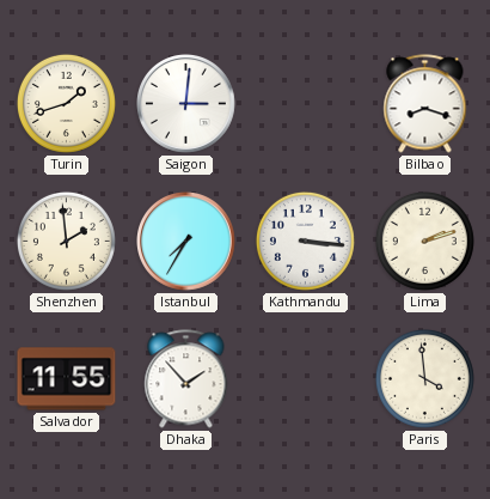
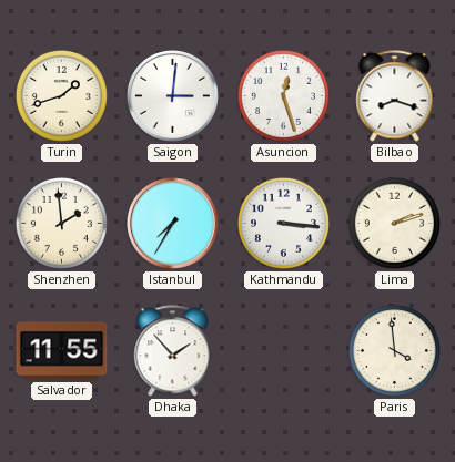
Asuncion: none -> 12:27 (283, 95)
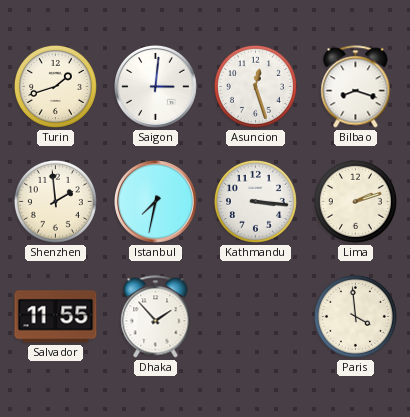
Istanbul: 7:35 -> 7:32 (156, 202)
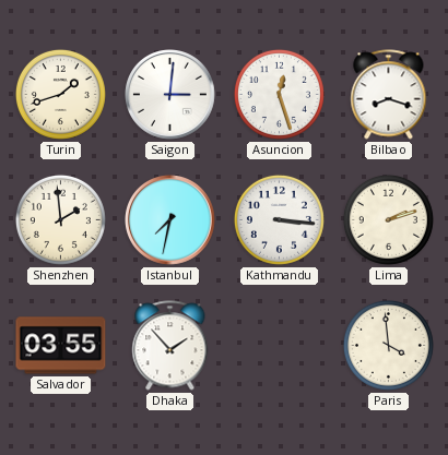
Salvador: 11:55 -> 03:55 (61, 346)
